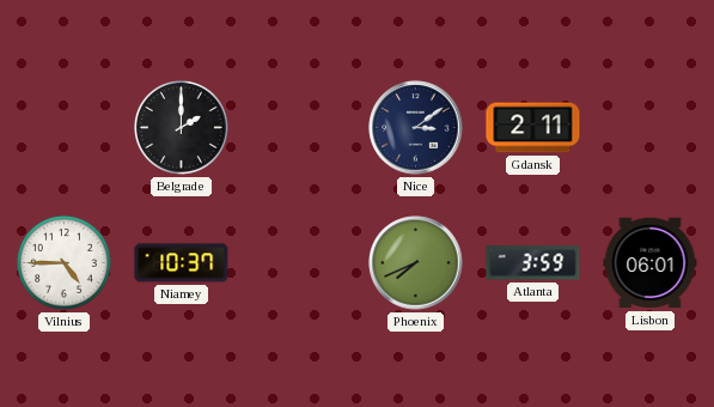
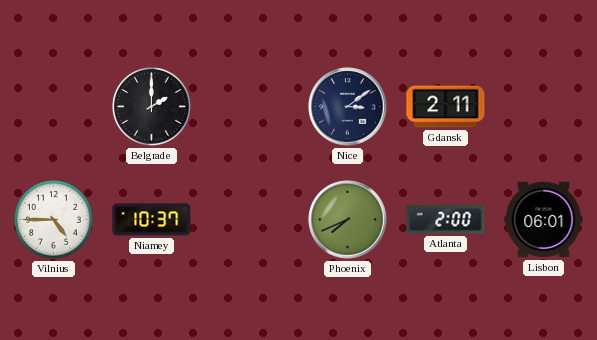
Atlanta: 3:59 -> 2:00 (446, 220)
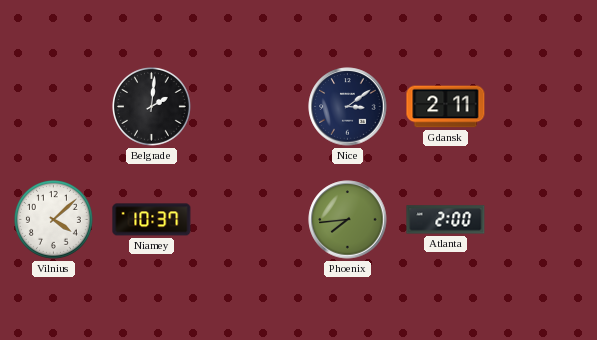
Belgrade: 2:00 -> 2:01 (152, 107)
Vilnius: 4:45 -> 4:08 (54, 220)
Phoenix: 7:41 -> 7:44 (348, 220)
Lisbon: 06:01 -> none (544, 220)
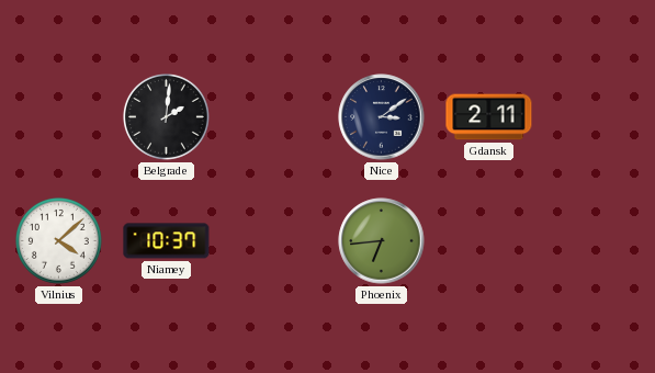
Phoenix: 7:44 -> 6:44 (382, 241)
Atlanta: 2:00 -> none (446, 220)
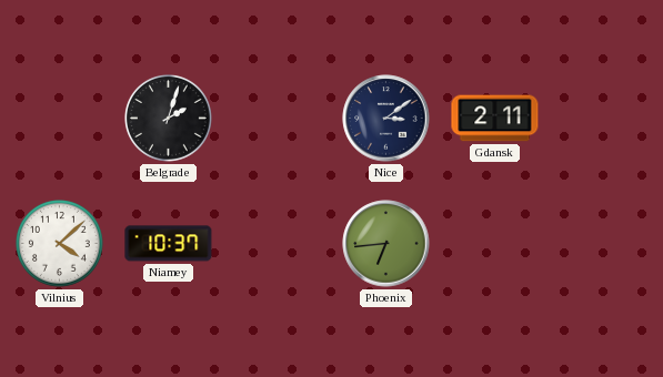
Belgrade: 2:01 -> 2:03 (169, 119)
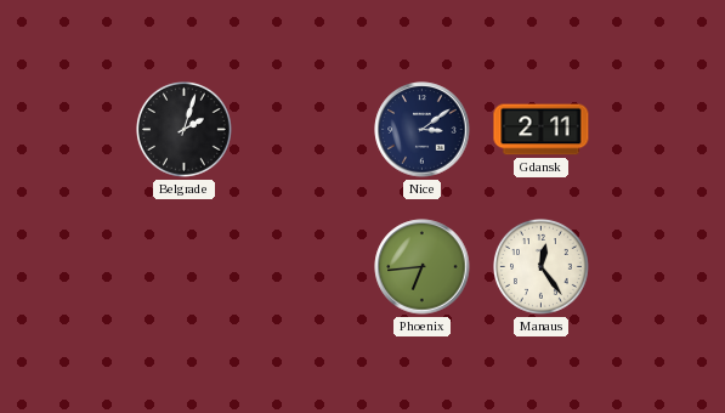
Vilnius: 4:08 -> none (60, 244)
Niamey: 10:37 -> none (169, 244)
Manaus: none -> 12:24 (542, 267)
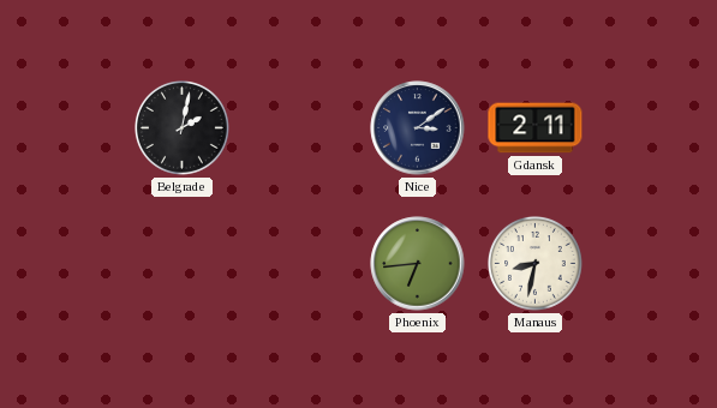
Belgrade: 2:03 -> 2:02 (183, 128)
Manaus: 12:24 -> 8:32 (536, 264)
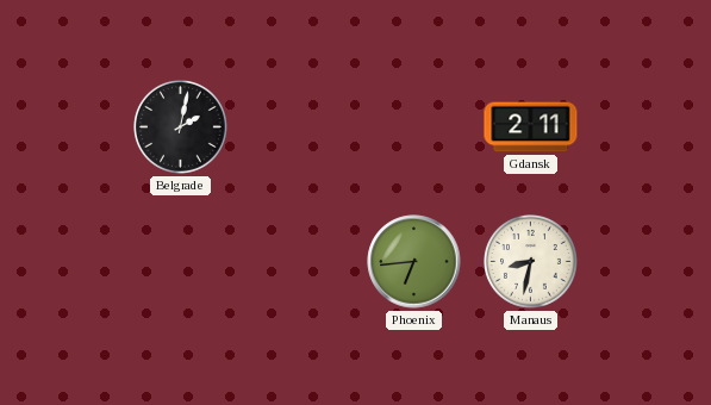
Nice: 3:09 -> none (418, 128)
